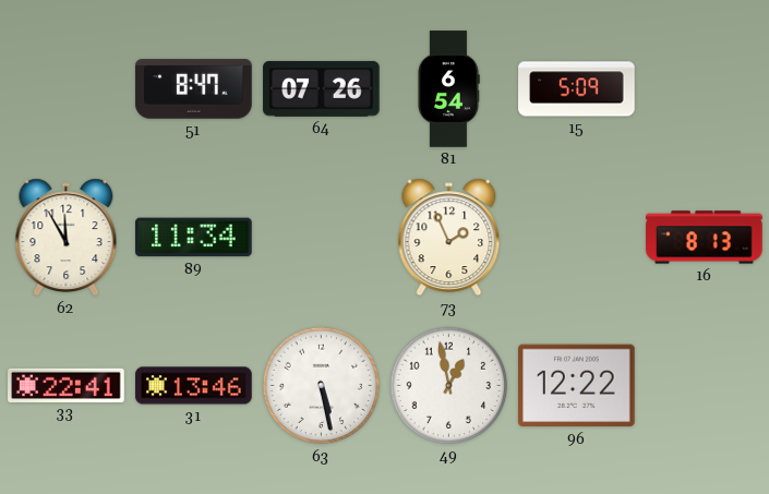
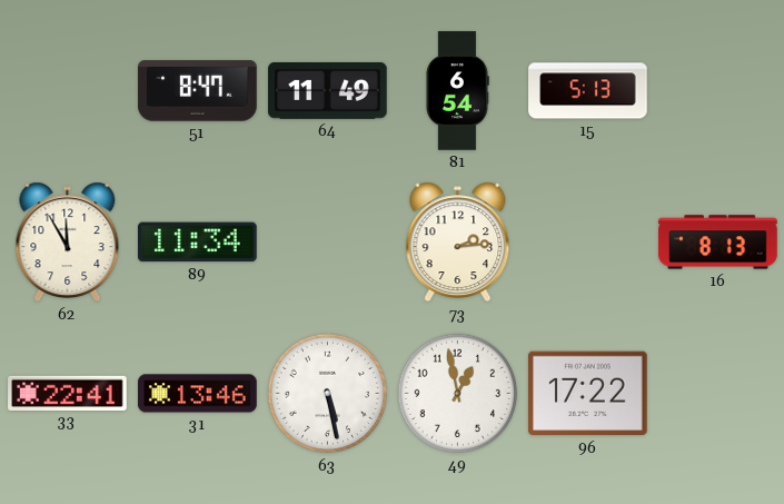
64: 07:26 -> 11:49 (328, 90)
15: 5:09 -> 5:13 (588, 91)
73: 1:56 -> 2:14 (458, 243)
96: 12:22 -> 17:22 (588, 394)
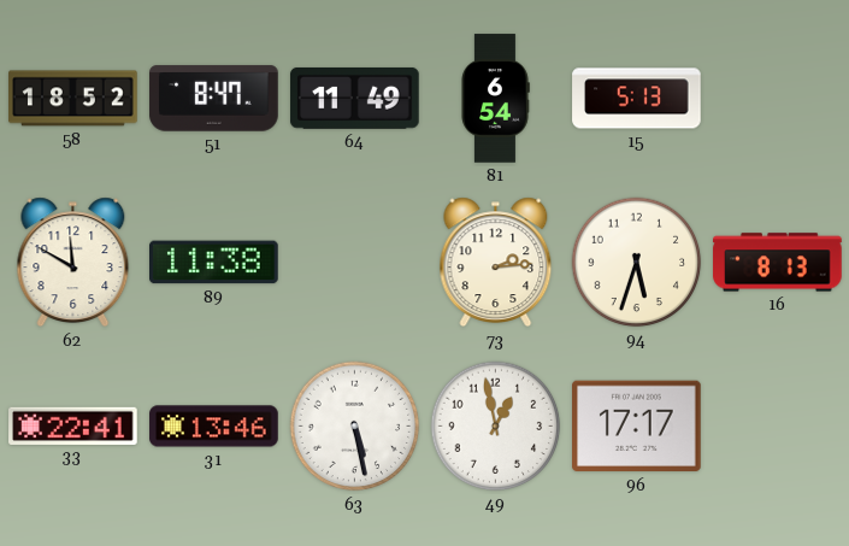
58: none -> 18:52 (73, 99)
62: 11:55 -> 11:50 (73, 263)
89: 11:34 -> 11:38 (214, 263)
94: none -> 5:33 (637, 263)
96: 17:22 -> 17:17 (637, 427)
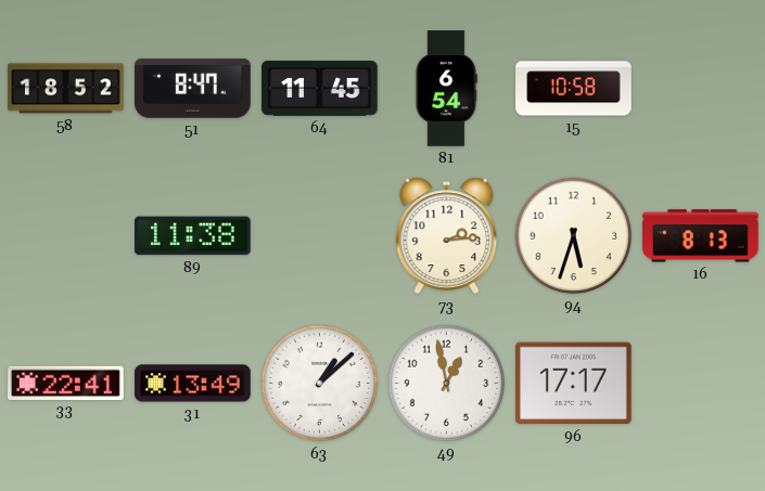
64: 11:49 -> 11:45 (320, 88)
15: 5:13 -> 10:58 (574, 89)
62: 11:50 -> none (73, 263)
31: 13:46 -> 13:49 (193, 384)
63: 5:28 -> 1:08 (320, 384)
